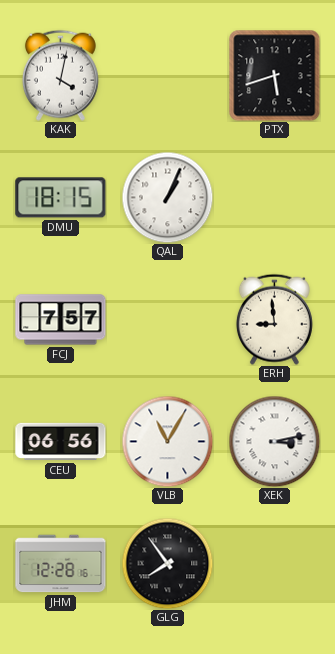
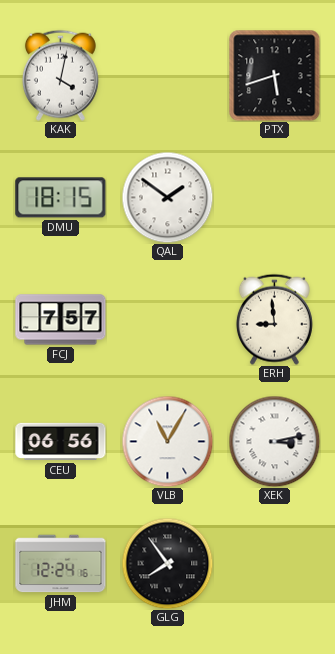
QAL: 1:04 -> 1:51 (167, 197)
JHM: 12:28 -> 12:24 (61, 564)
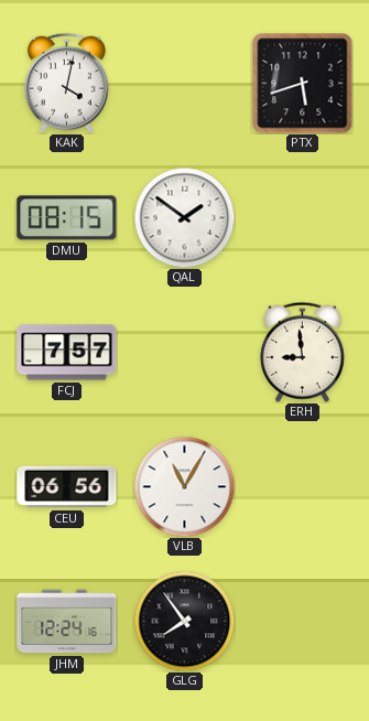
DMU: 18:15 -> 08:15 (67, 218)
XEK: 3:13 -> none (274, 441)
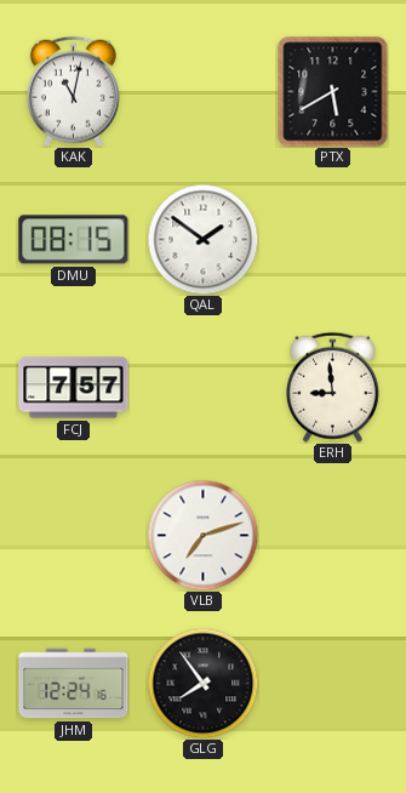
KAK: 4:02 -> 11:02 (73, 91)
PTX: 5:42 -> 5:40 (333, 92)
CEU: 06:56 -> none (67, 487)
VLB: 11:05 -> 7:12 (202, 535)
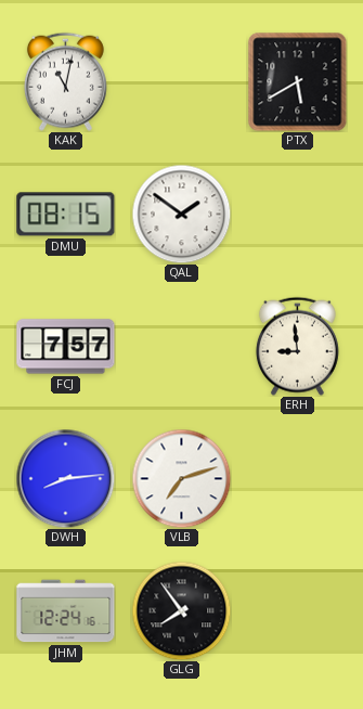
DWH: none -> 8:14 (65, 478)
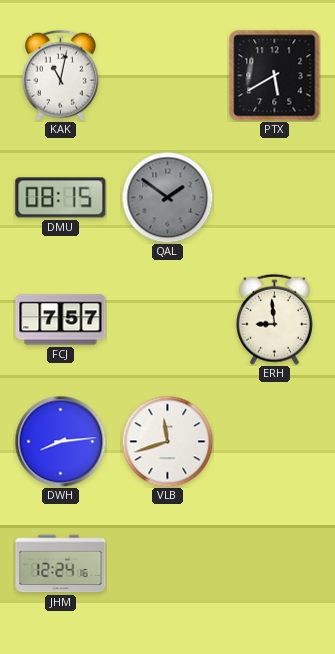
QAL dial: white -> grey (167, 197)
VLB: 7:12 -> 11:42 (167, 441)
GLG: 7:54 -> none (181, 610)
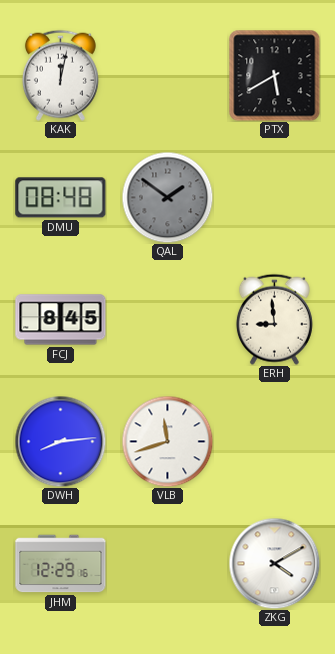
KAK: 11:02 -> 12:02 (60, 75)
DMU: 08:15 -> 08:48 (61, 198)
FCJ: 7:57 -> 8:45 (61, 320)
JHM: 12:24 -> 12:29 (61, 564)
ZKG: none -> 4:10 (274, 563)
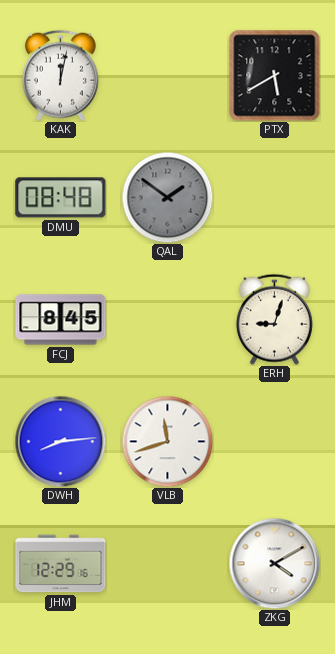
ERH: 8:59 -> 9:03 (274, 319)
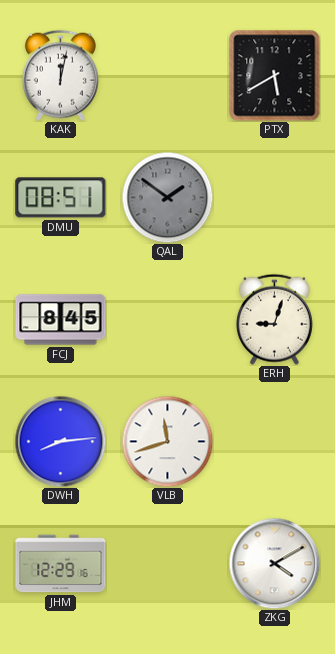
DMU: 08:48 -> 08:51 (61, 198)
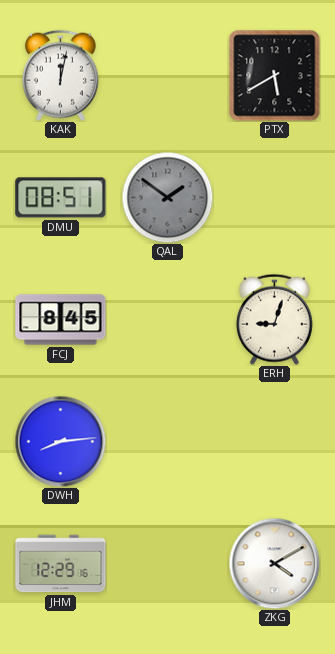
VLB: 11:42 -> none (167, 441)
